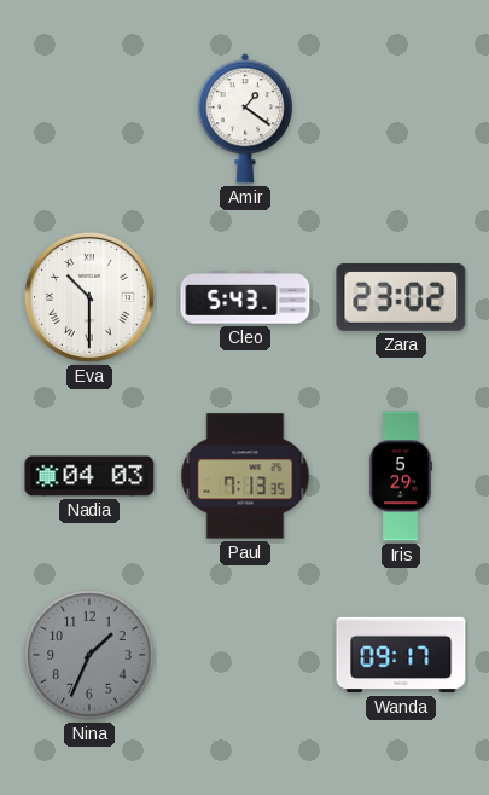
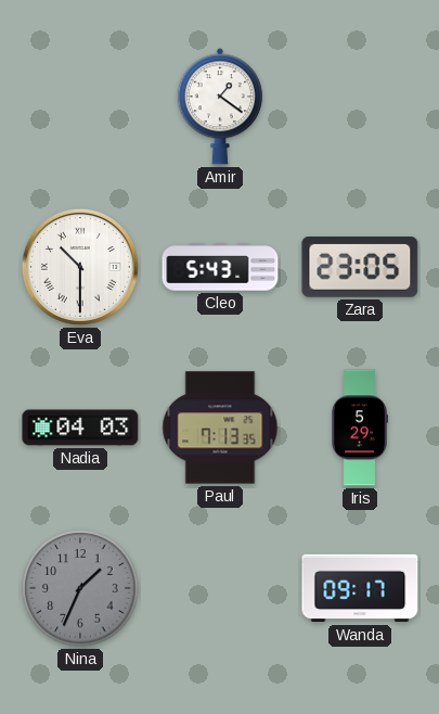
Zara: 23:02 -> 23:05 (360, 267)
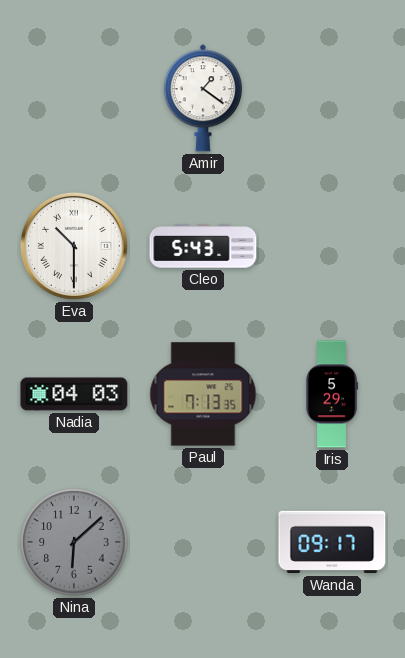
Zara: 23:05 -> none (360, 267)
Nina: 1:34 -> 6:08 (74, 542)
